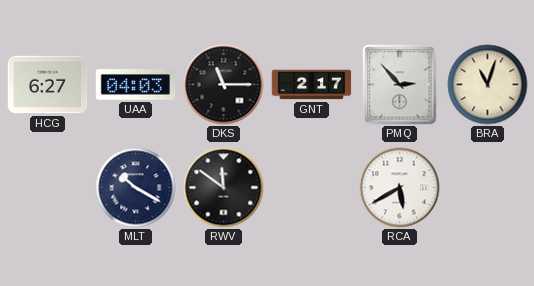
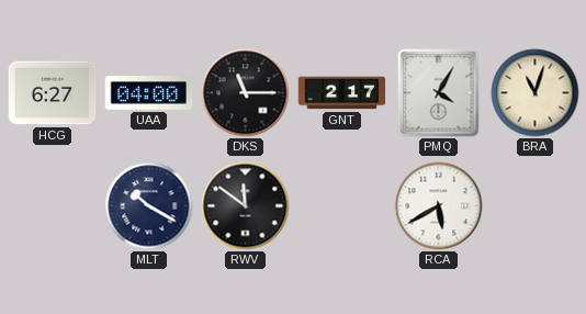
UAA: 04:03 -> 04:00 (149, 93)
PMQ: 2:53 -> 4:05 (439, 93)
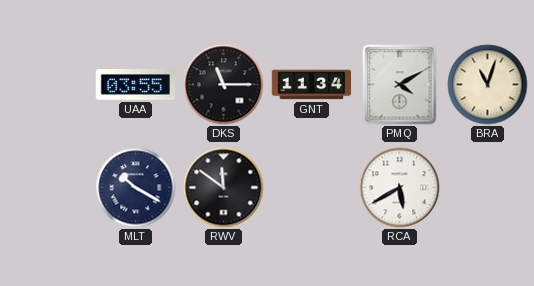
HCG: 6:27 -> none (53, 93)
UAA: 04:00 -> 03:55 (136, 85)
GNT: 2:17 -> 11:34 (312, 85)
PMQ: 4:05 -> 4:10 (400, 85)
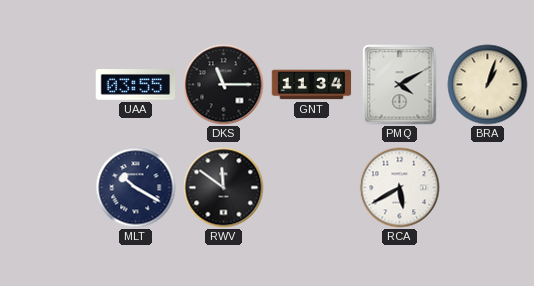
BRA: 11:03 -> 1:03 (488, 85)
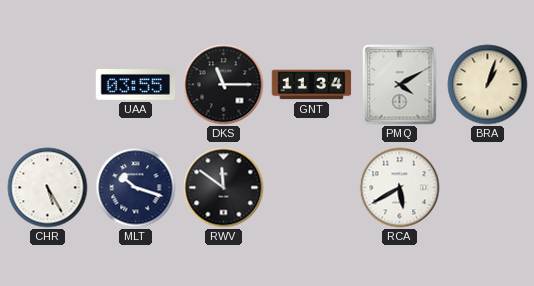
CHR: none -> 5:25 (48, 188)
MLT: 10:20 -> 10:18 (136, 188)
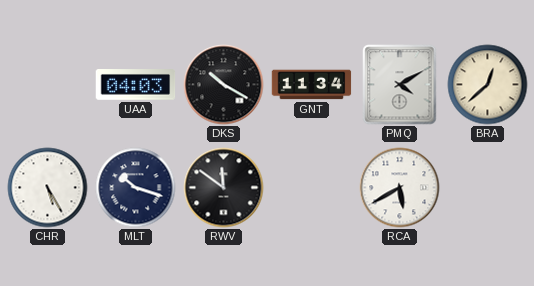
UAA: 03:55 -> 04:03 (136, 85)
DKS: 11:15 -> 10:20 (224, 85)
BRA: 1:03 -> 12:38 (488, 85)
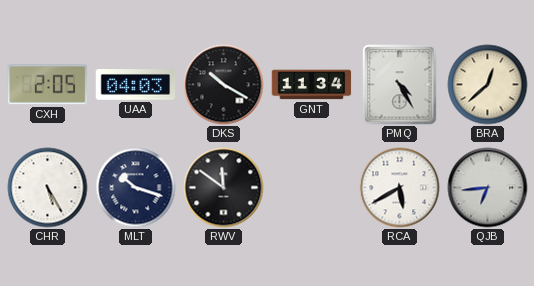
CXH: none -> 2:05 (48, 85)
PMQ: 4:10 -> 4:25 (400, 85)
QJB: none -> 6:44 (488, 188)
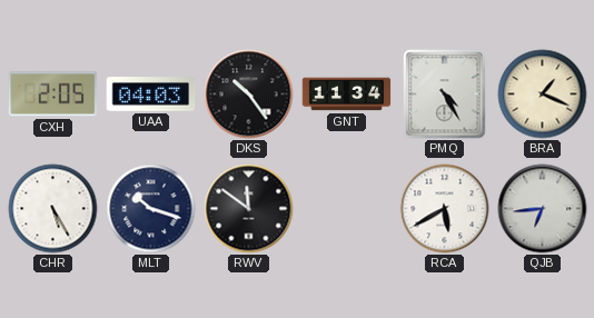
DKS: 10:20 -> 10:24 (249, 95)
BRA: 12:38 -> 1:19 (543, 95)
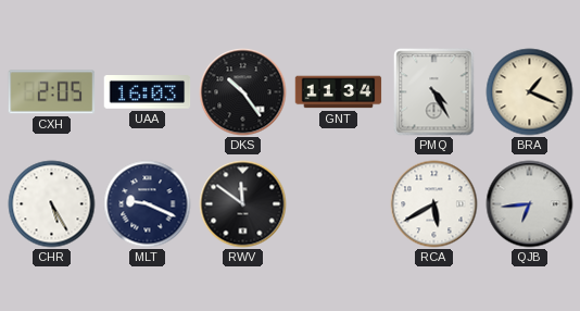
UAA: 04:03 -> 16:03 (148, 92)
MLT: 10:18 -> 9:19 (148, 204)
